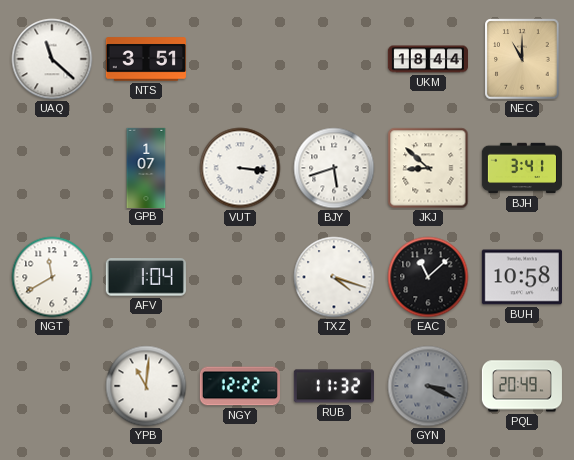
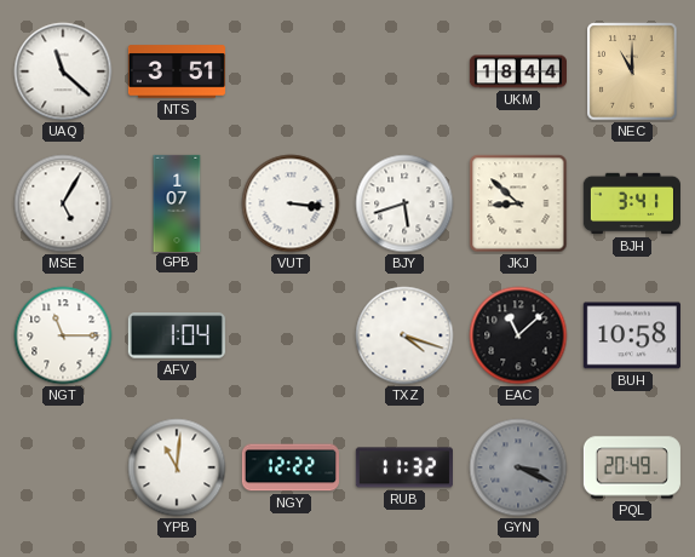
MSE: none -> 5:05 (63, 203)
NGT: 11:40 -> 11:15 (63, 335)
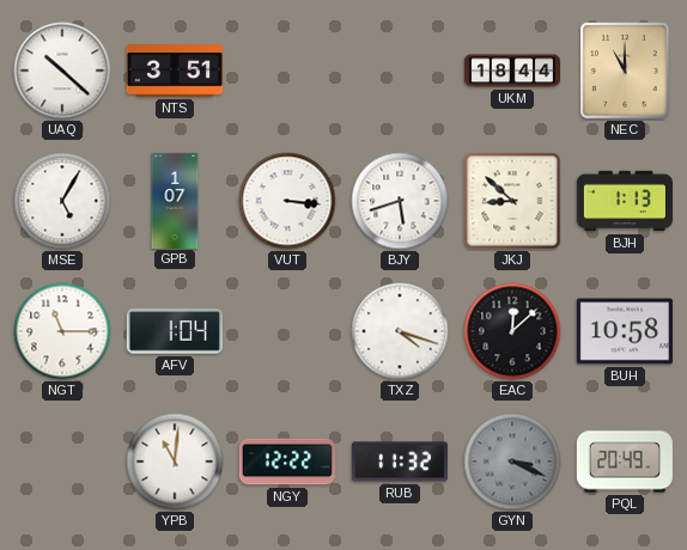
UAQ: 11:22 -> 10:22 (62, 71)
BJH: 3:41 -> 1:13 (625, 201)
EAC: 11:08 -> 12:08 (512, 331)
